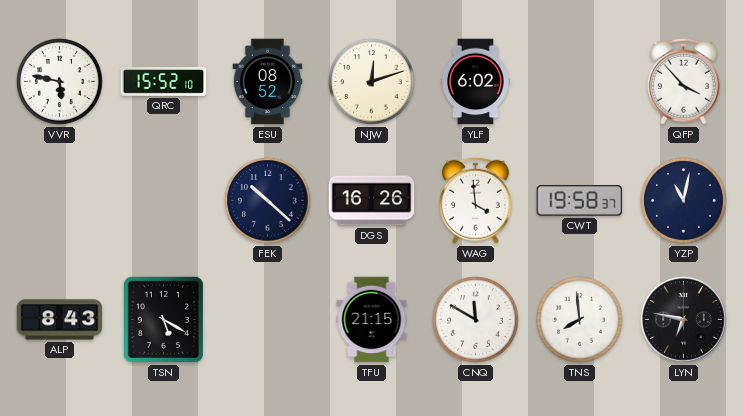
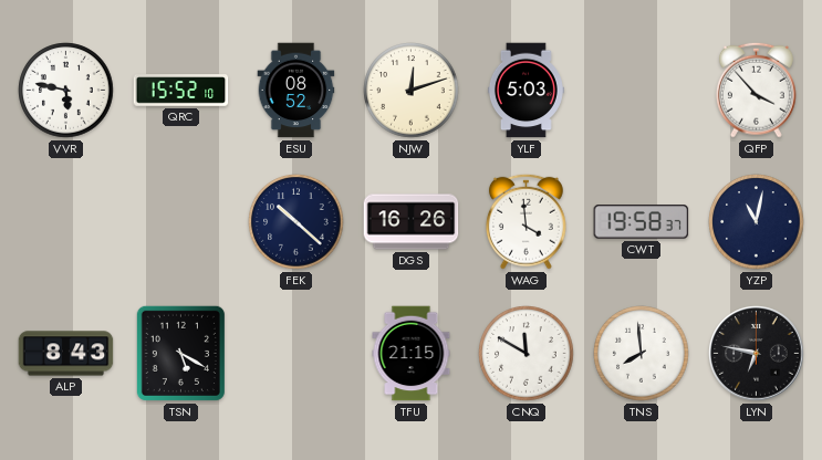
YLF: 6:02 -> 5:03 (526, 91)
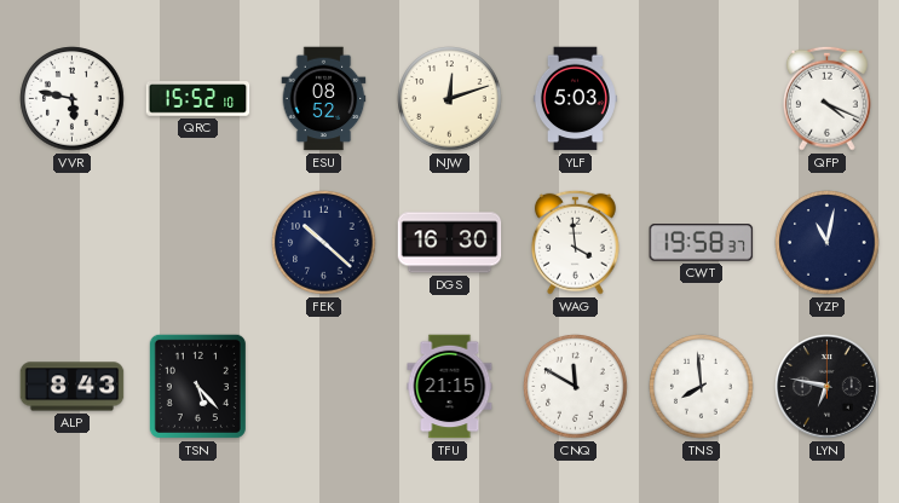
QFP: 3:53 -> 4:19 (826, 98)
DGS: 16:26 -> 16:30 (450, 243)
TSN: 5:20 -> 5:23 (197, 386)
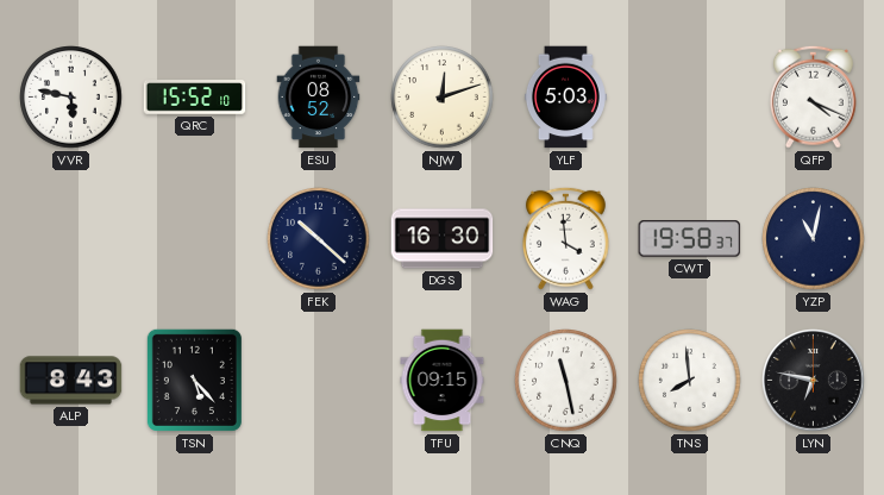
TFU: 21:15 -> 09:15 (443, 381)
CNQ: 11:50 -> 11:28 (566, 381)
